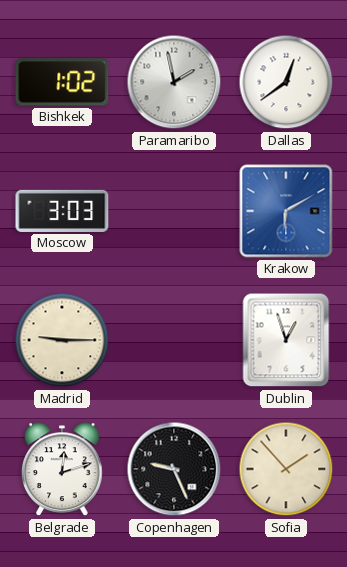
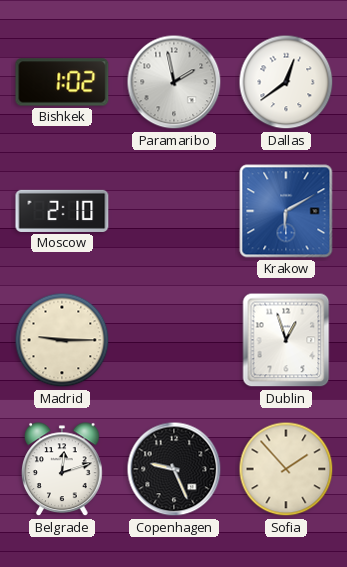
Moscow: 3:03 -> 2:10 (62, 211)
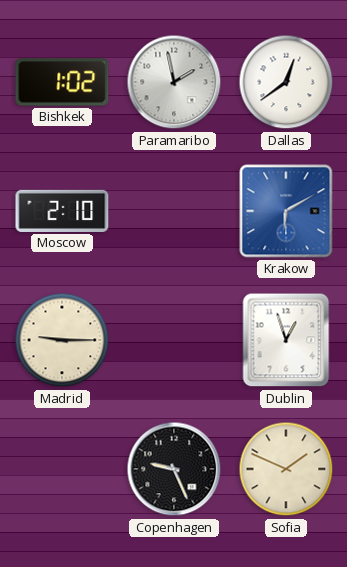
Belgrade: 12:12 -> none (62, 470)
Sofia: 1:53 -> 1:49 (286, 469)
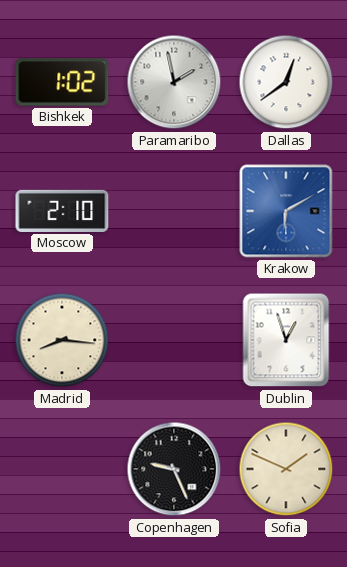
Madrid: 9:15 -> 8:16 (62, 340)
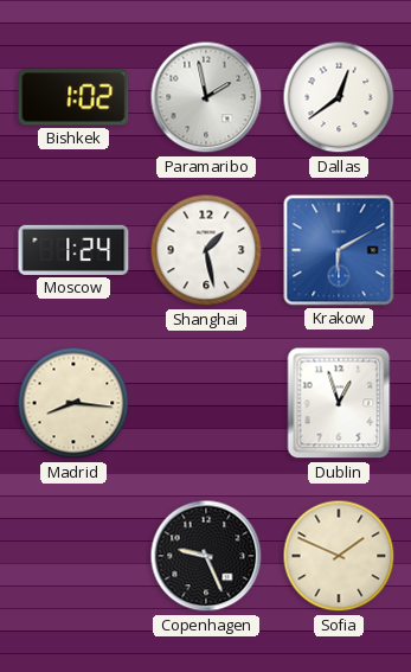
Moscow: 2:10 -> 1:24 (73, 250)
Shanghai: none -> 1:28 (206, 250)
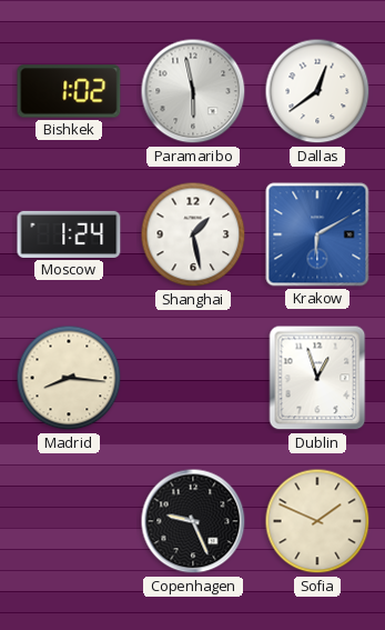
Paramaribo: 1:58 -> 5:58 (193, 91)
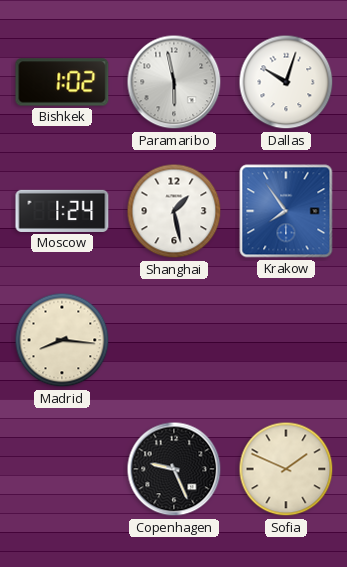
Dallas: 12:39 -> 10:03 (286, 82)
Krakow: 6:10 -> 7:54 (286, 211)
Dublin: 12:57 -> none (317, 378)
